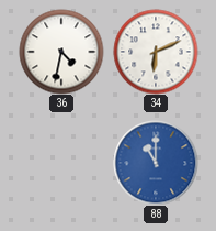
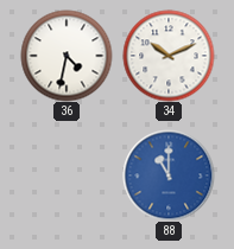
34: 6:11 -> 10:11 (169, 56)
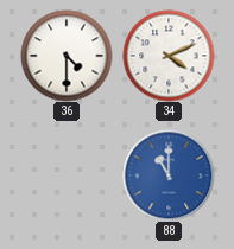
36: 4:32 -> 4:30 (67, 56)
34: 10:11 -> 4:11 (169, 56)
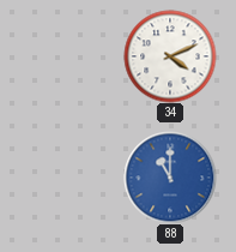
36: 4:30 -> none (67, 56)
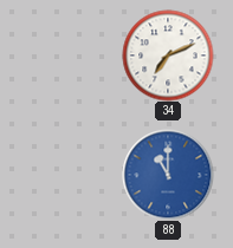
34: 4:11 -> 7:11 (168, 56)
